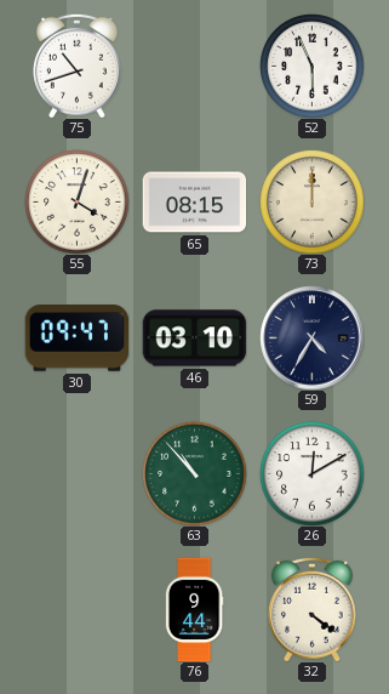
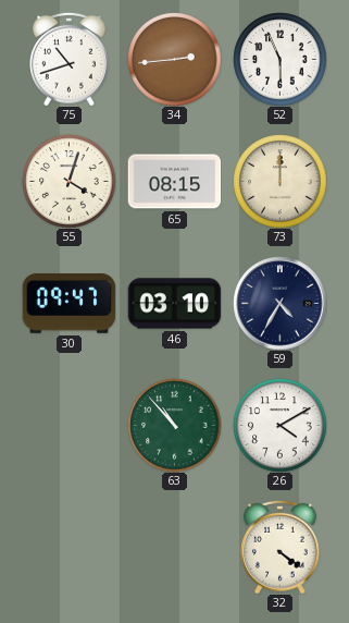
34: none -> 2:44 (174, 59)
26: 12:10 -> 4:10 (279, 425)
76: 9:44 -> none (194, 609)
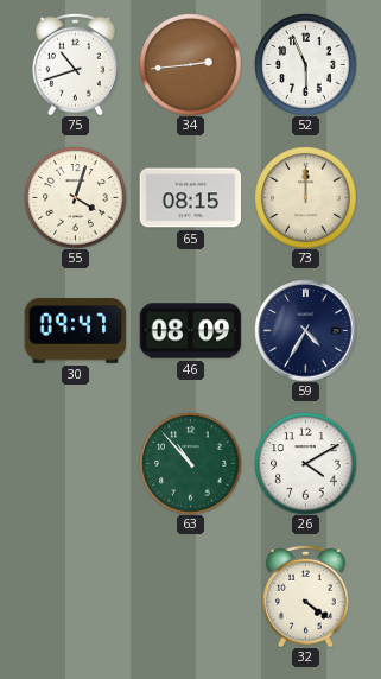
46: 03:10 -> 08:09 (190, 331)
